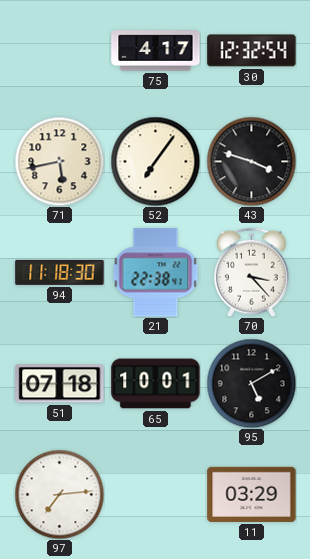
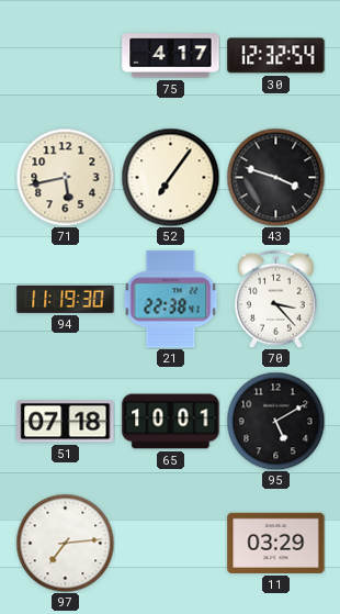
94: 11:18 -> 11:19 (66, 299)
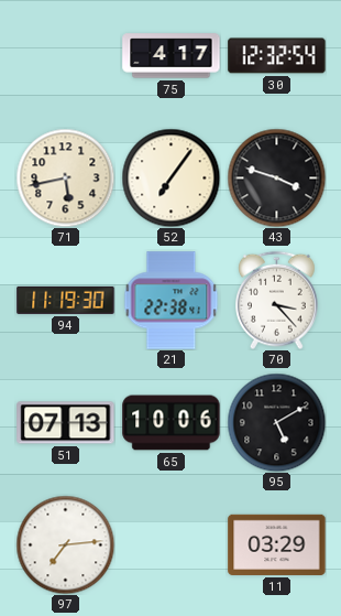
51: 07:18 -> 07:13 (66, 423)
65: 10:01 -> 10:06 (172, 423)
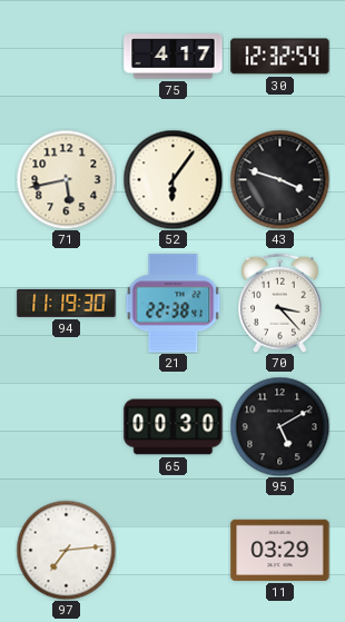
52: 7:06 -> 6:06 (172, 179)
51: 07:13 -> none (66, 423)
65: 10:06 -> 00:30 (174, 427)
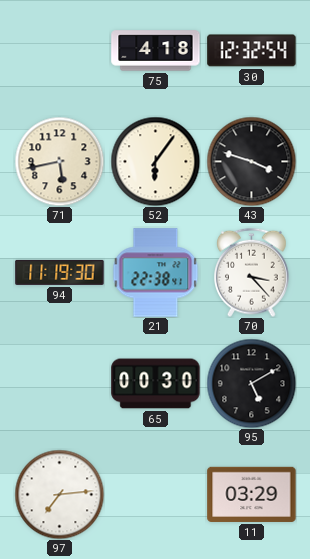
75: 4:17 -> 4:18 (156, 51)
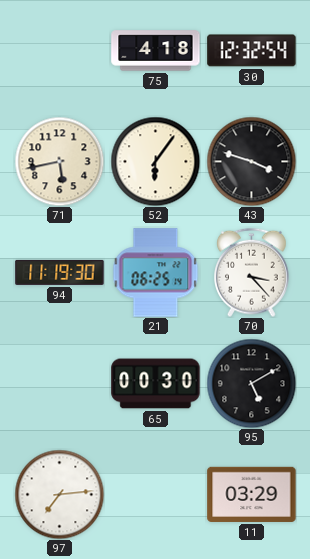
21: 22:38 -> 06:25 (156, 273)
